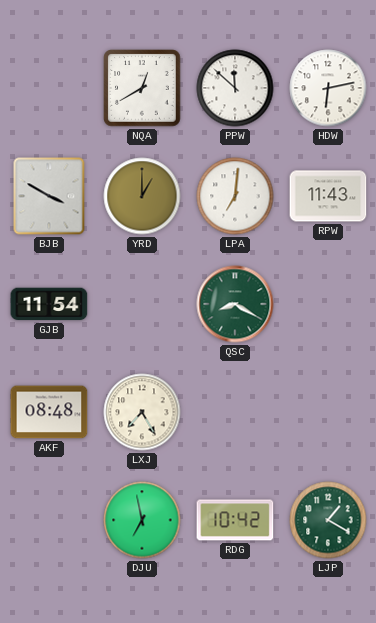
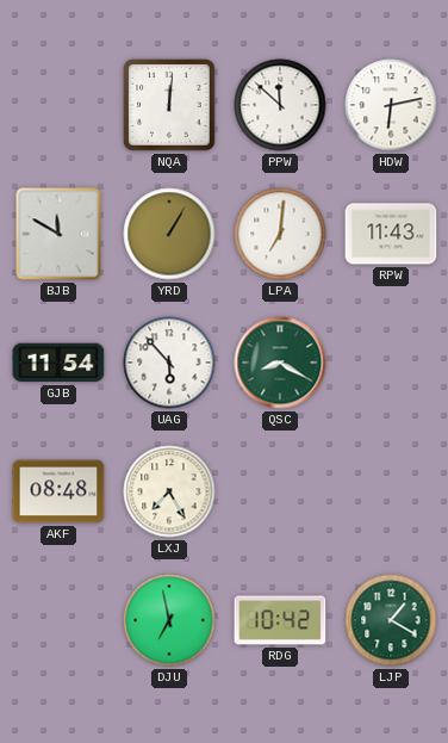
NQA: 12:40 -> 12:01 (169, 105)
BJB: 3:50 -> 11:50 (58, 234)
YRD: 1:00 -> 1:05 (169, 234)
UAG: none -> 5:53 (169, 363)
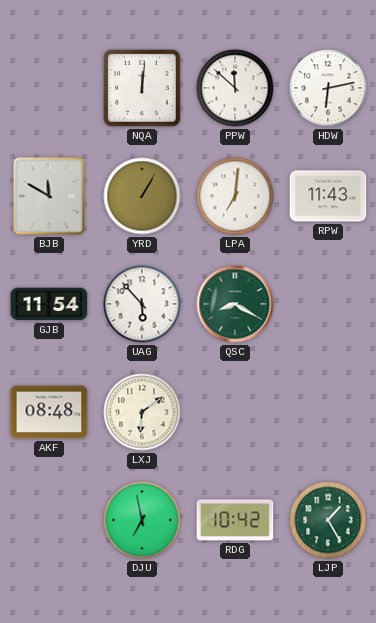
LXJ: 7:25 -> 6:09 (142, 412)
LJP: 1:20 -> 1:25 (328, 520)
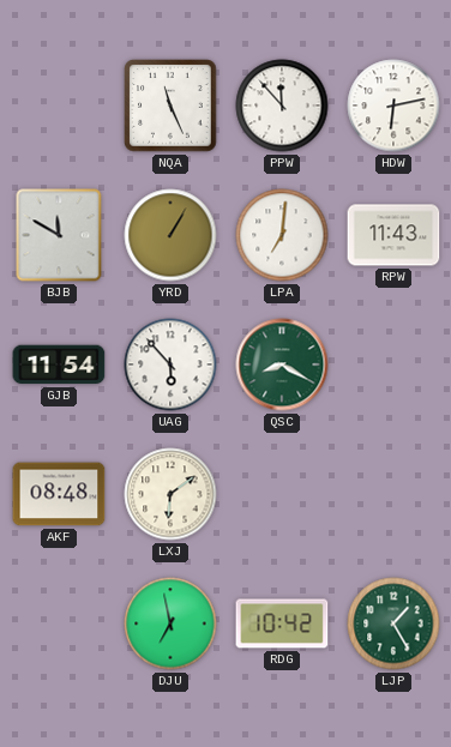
NQA: 12:01 -> 11:26 (170, 106)
PPW: 11:52 -> 11:53 (282, 106)
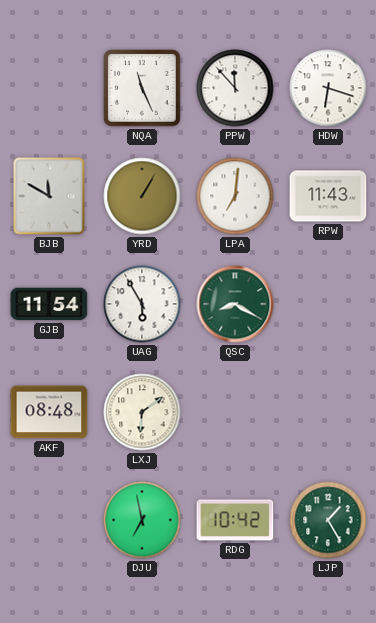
HDW: 6:13 -> 6:18 (328, 88)
UAG: 5:53 -> 5:55 (142, 304)
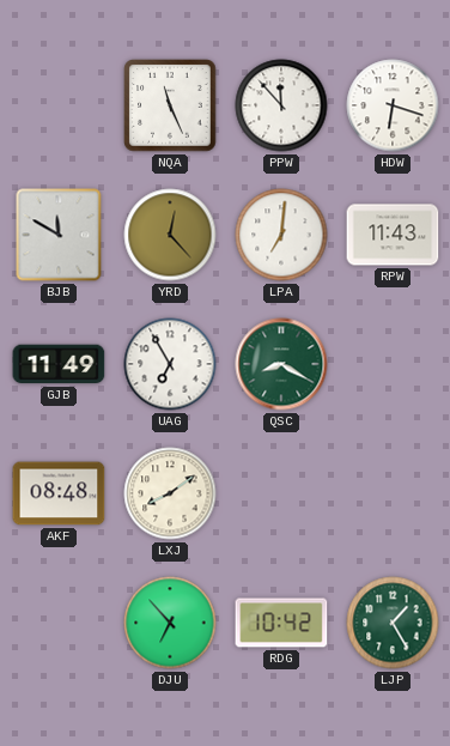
YRD: 1:05 -> 12:23 (170, 235)
GJB: 11:54 -> 11:49 (59, 364)
UAG: 5:55 -> 6:55 (170, 364)
LXJ: 6:09 -> 8:09 (170, 493)
DJU: 6:58 -> 6:53 (170, 623)
